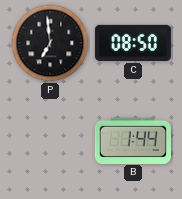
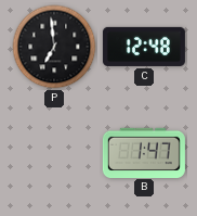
C: 08:50 -> 12:48 (144, 47)
B: 1:44 -> 1:47 (144, 152)
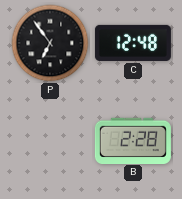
P: 6:59 -> 6:54 (50, 43)
B: 1:47 -> 2:28 (133, 140)
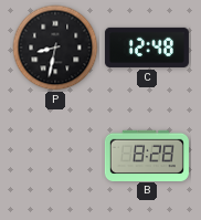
P: 6:54 -> 8:32 (55, 48)
B: 2:28 -> 8:28 (147, 155)
